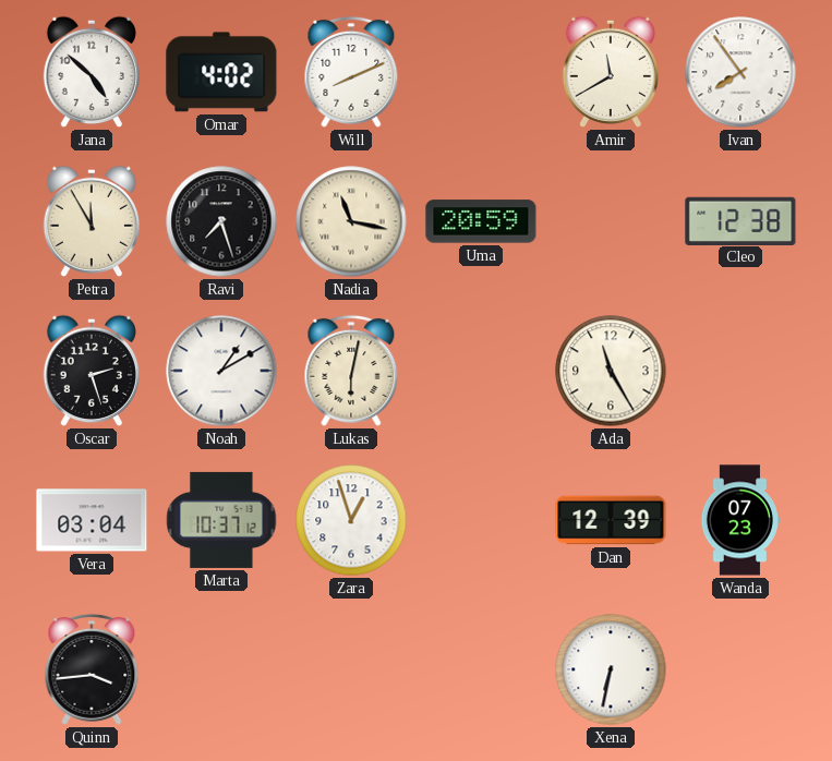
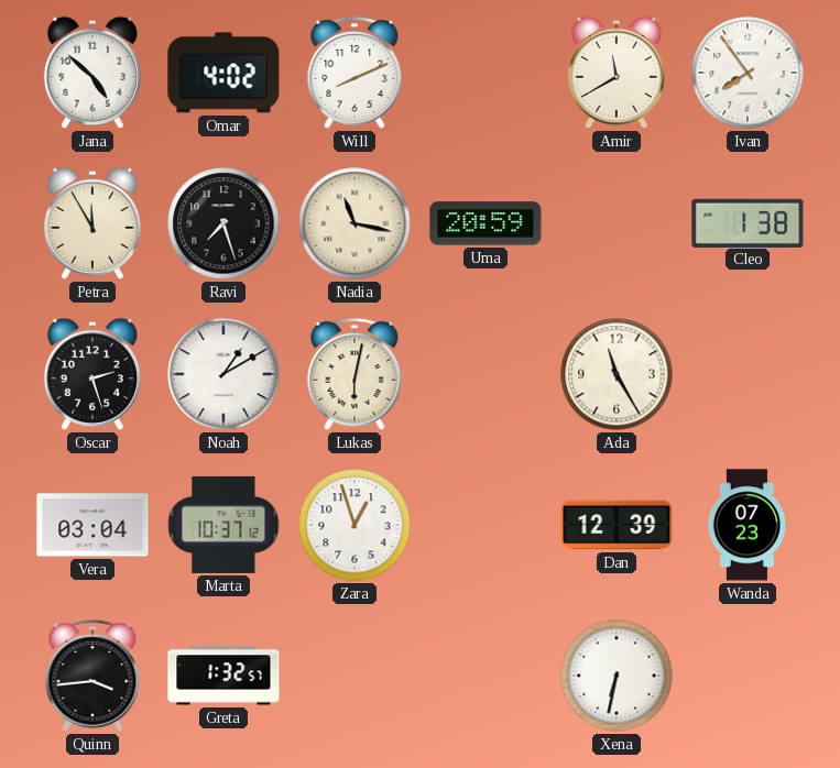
Cleo: 12:38 -> 1:38 (748, 222)
Greta: none -> 1:32 (223, 676)
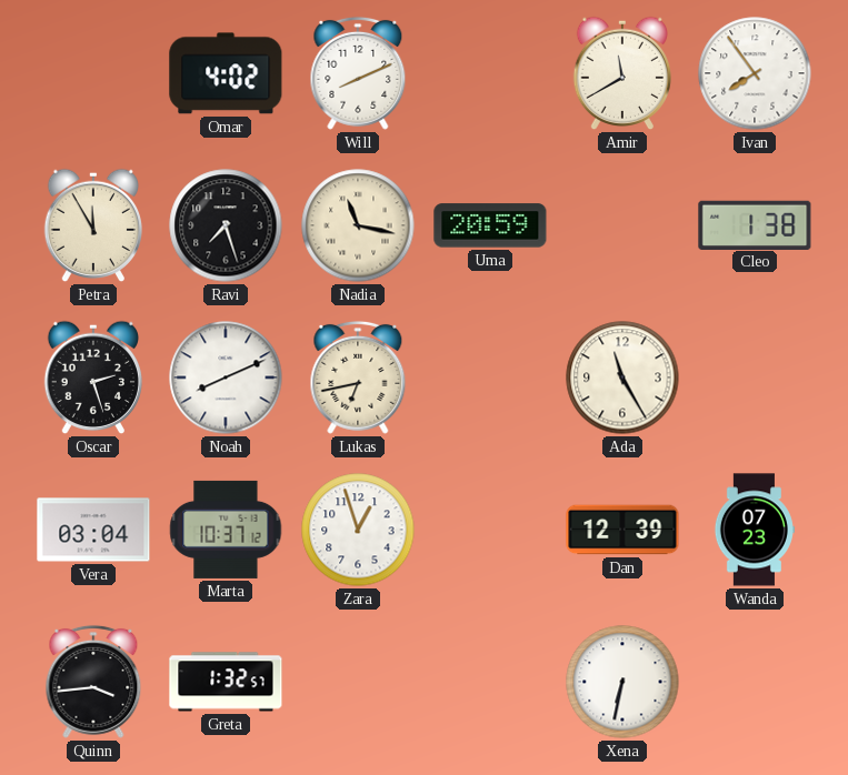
Jana: 4:52 -> none (91, 73)
Noah: 1:10 -> 8:11 (226, 378)
Lukas: 6:02 -> 6:43 (358, 378)
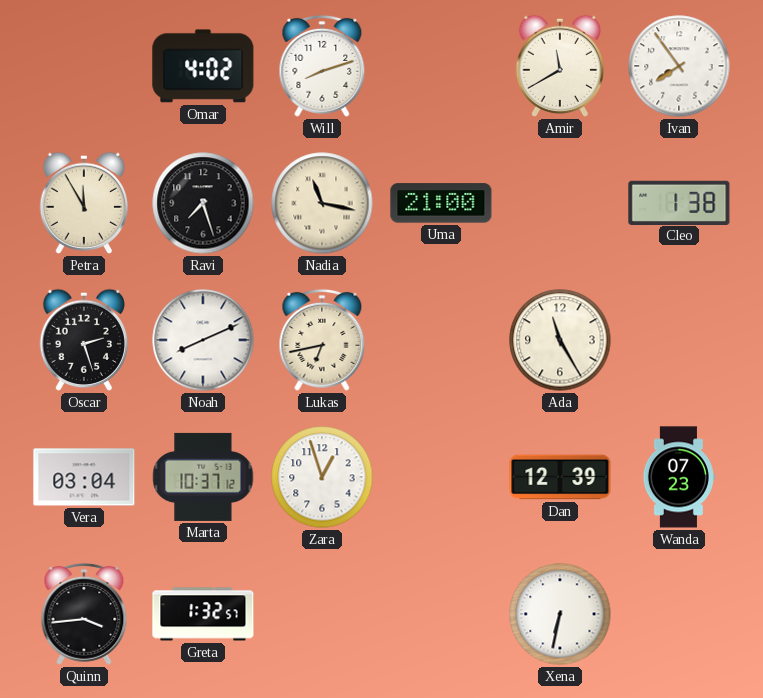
Will: 8:11 -> 8:12 (322, 66)
Uma: 20:59 -> 21:00 (441, 203)
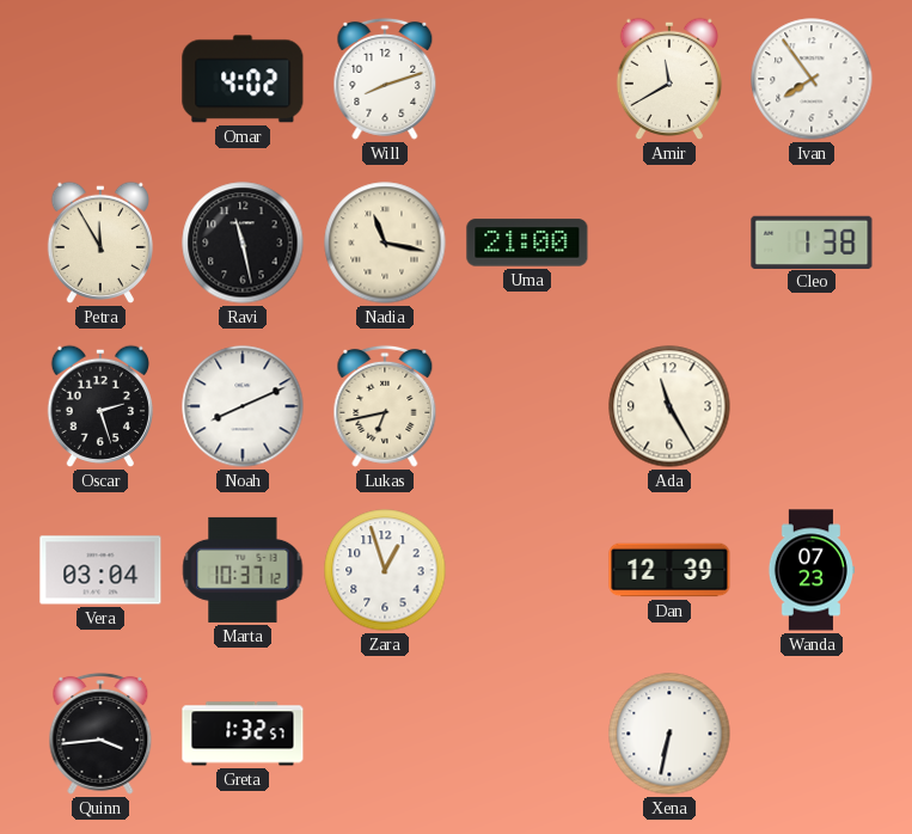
Ravi: 7:27 -> 11:28 (243, 243)
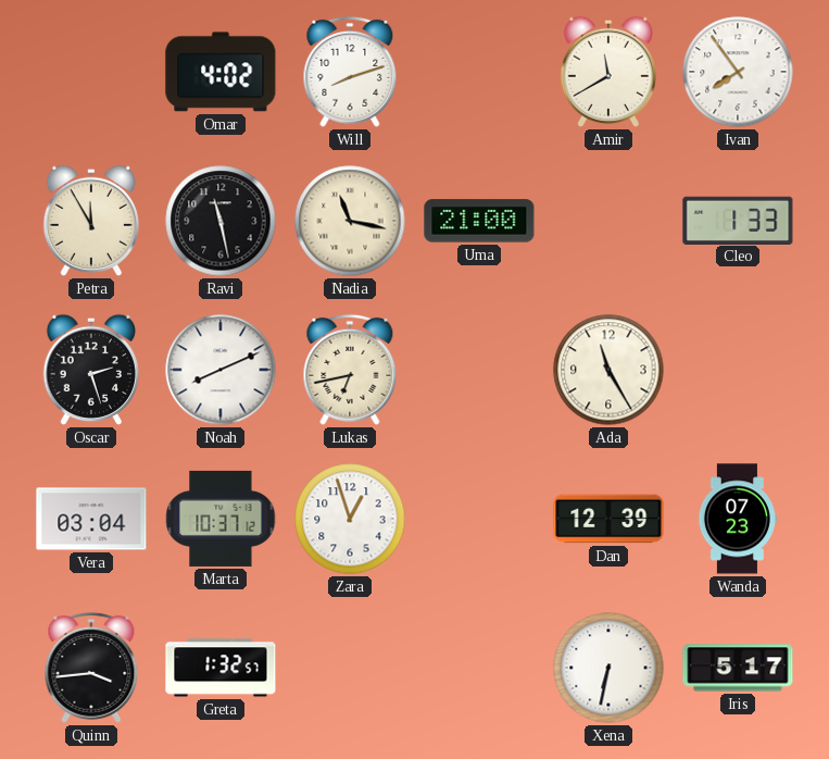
Cleo: 1:38 -> 1:33 (738, 220)
Iris: none -> 5:17 (738, 668)
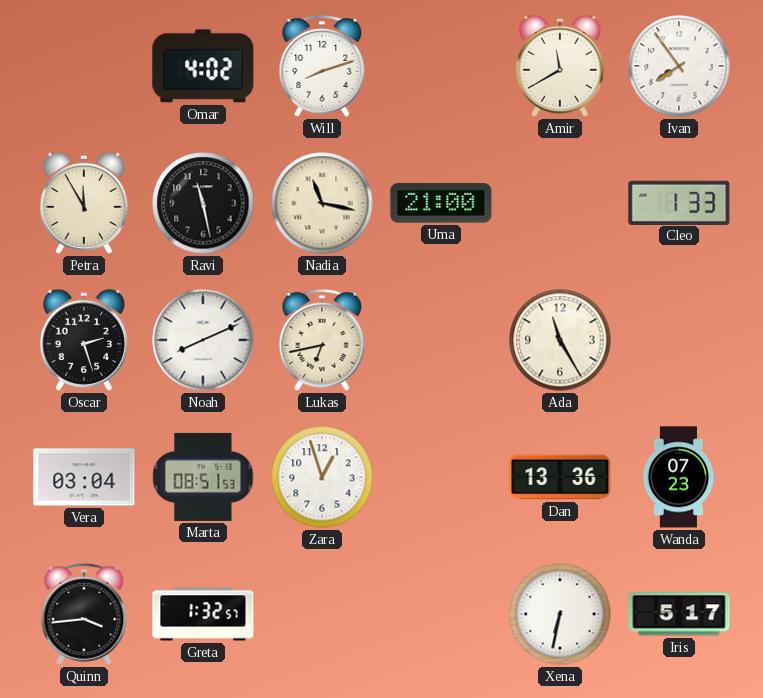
Marta: 10:37 -> 08:51 (203, 477)
Dan: 12:39 -> 13:36 (560, 477)
